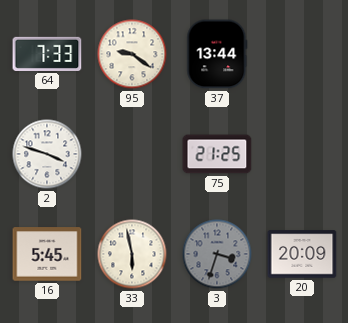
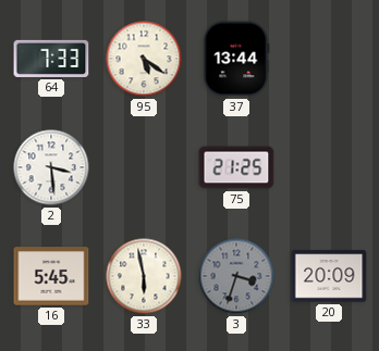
95: 9:21 -> 5:21 (144, 59)
2: 3:48 -> 3:29 (51, 167)
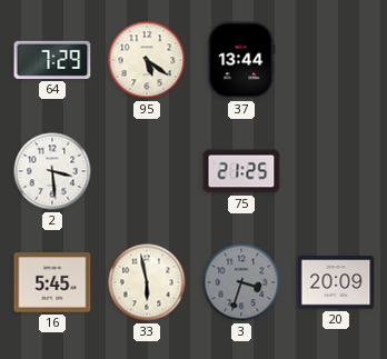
64: 7:33 -> 7:29 (52, 60)
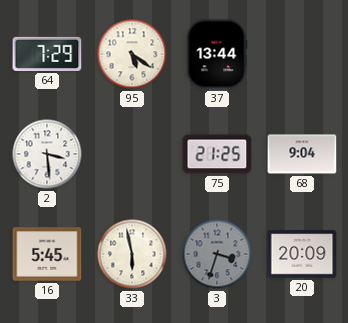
68: none -> 9:04 (302, 154)
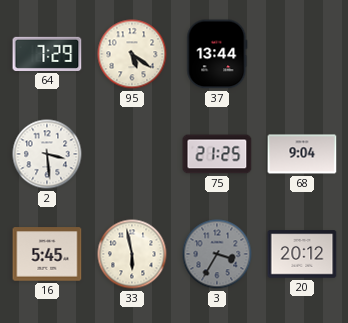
3: 3:33 -> 3:35 (217, 254)
20: 20:09 -> 20:12 (302, 254)
